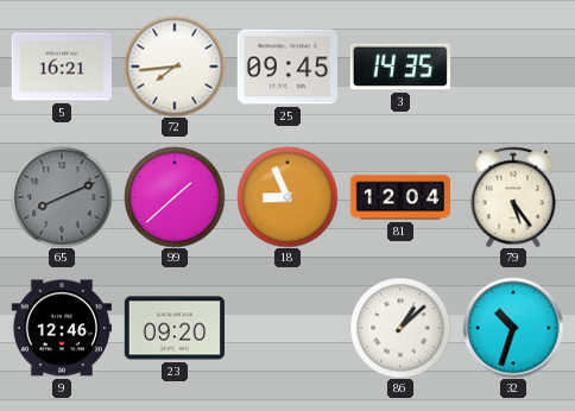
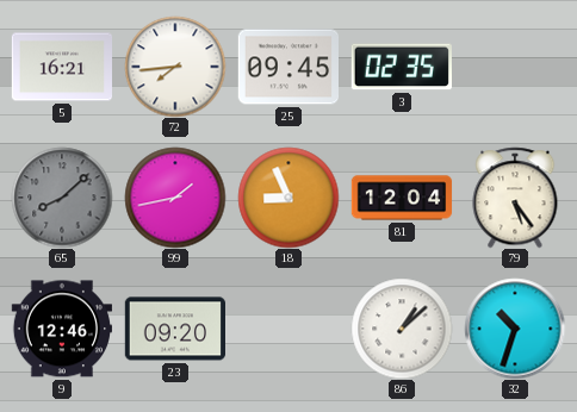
3: 14:35 -> 02:35 (401, 67)
65: 8:11 -> 8:08 (62, 198)
99: 1:38 -> 1:43 (175, 198)
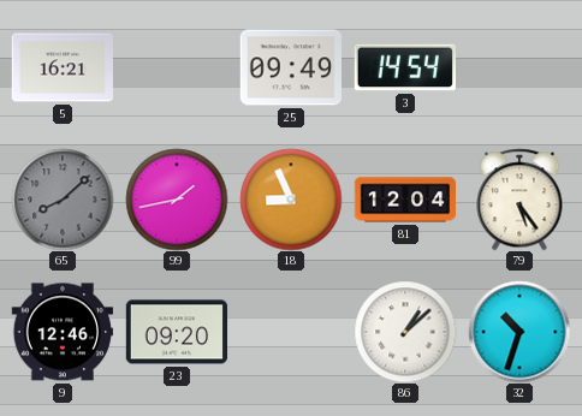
72: 7:44 -> none (175, 67)
25: 09:45 -> 09:49 (290, 67)
3: 02:35 -> 14:54 (404, 67)
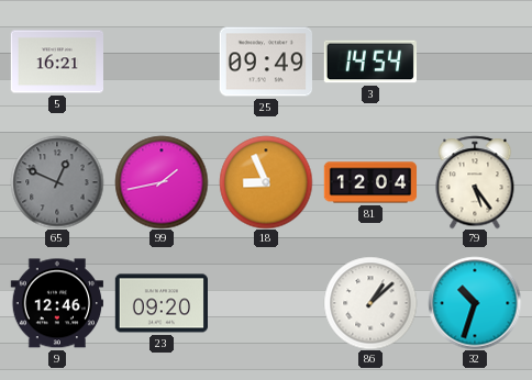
65: 8:08 -> 12:49 (57, 182)
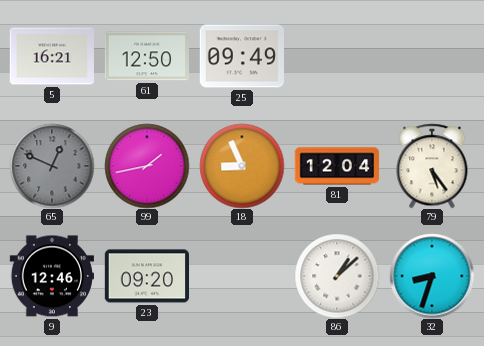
61: none -> 12:50 (146, 56)
3: 14:54 -> none (369, 62)
32: 10:33 -> 8:33 (432, 276)
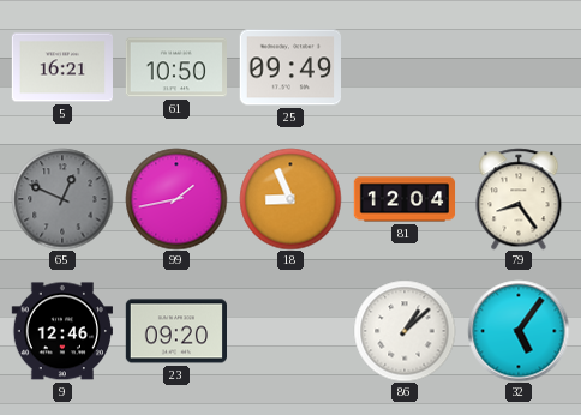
61: 12:50 -> 10:50 (175, 67)
79: 5:24 -> 8:24 (519, 199)
32: 8:33 -> 5:06 (519, 331)
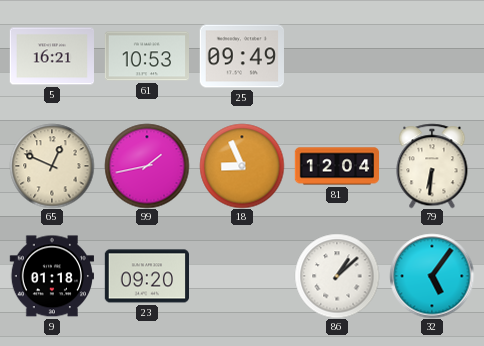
61: 10:50 -> 10:53 (146, 56)
65 dial: grey -> cream (52, 166)
79: 8:24 -> 6:31 (432, 166)
9: 12:46 -> 01:18 (51, 276)
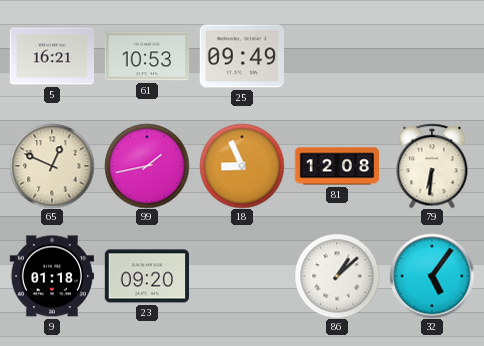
81: 12:04 -> 12:08 (337, 166)
